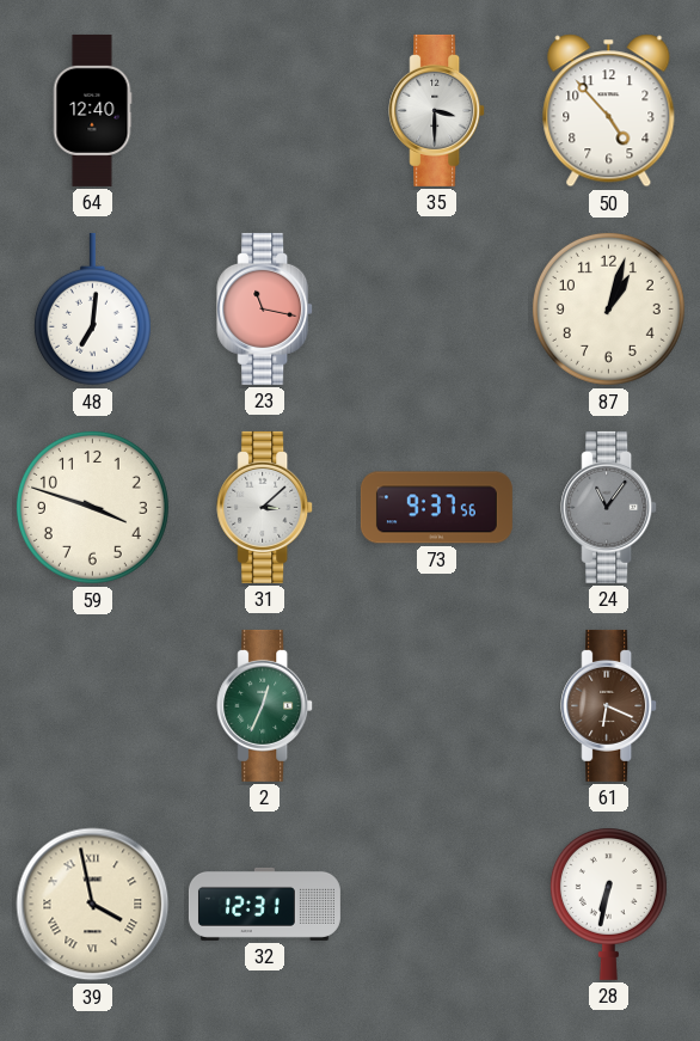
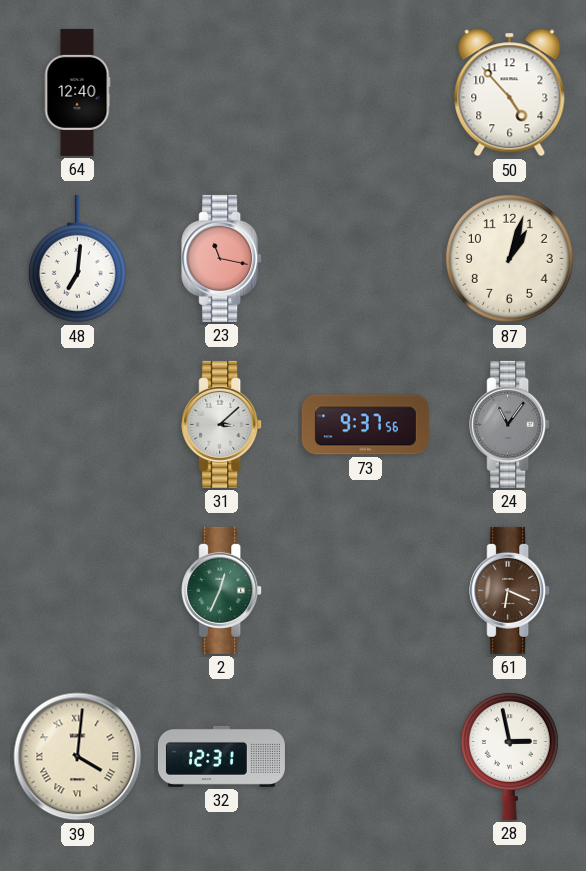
35: 3:30 -> none (437, 110)
59: 3:48 -> none (92, 507)
39: 3:58 -> 4:01 (78, 757)
28: 6:32 -> 2:58 (509, 757)
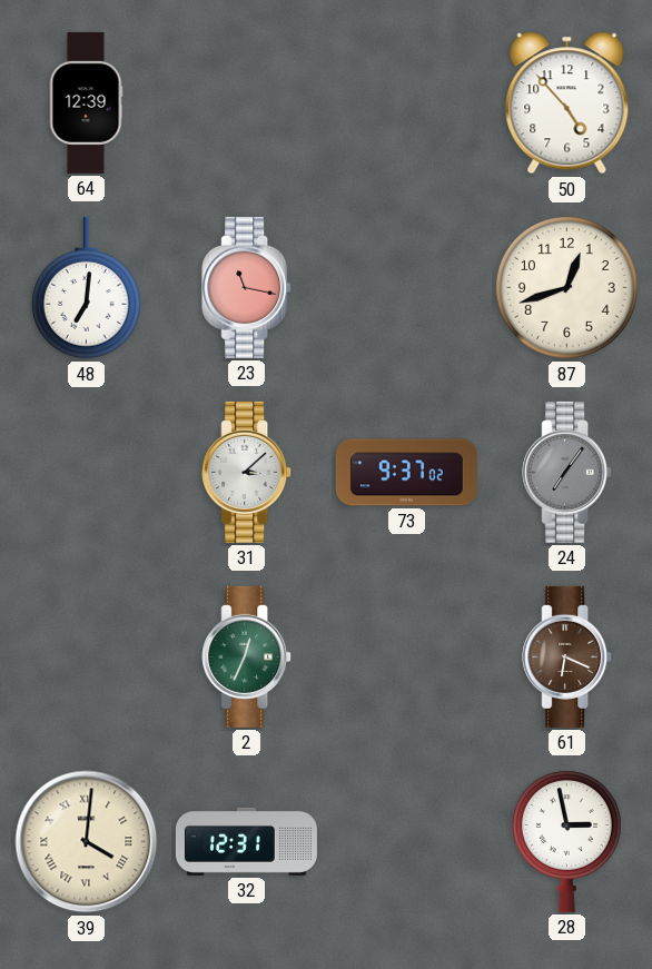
64: 12:40 -> 12:39 (86, 102)
87: 1:03 -> 12:42 (566, 287)
73: 9:37:56 -> 9:37:02 (406, 473)
24: 11:06 -> 7:06 (567, 472)
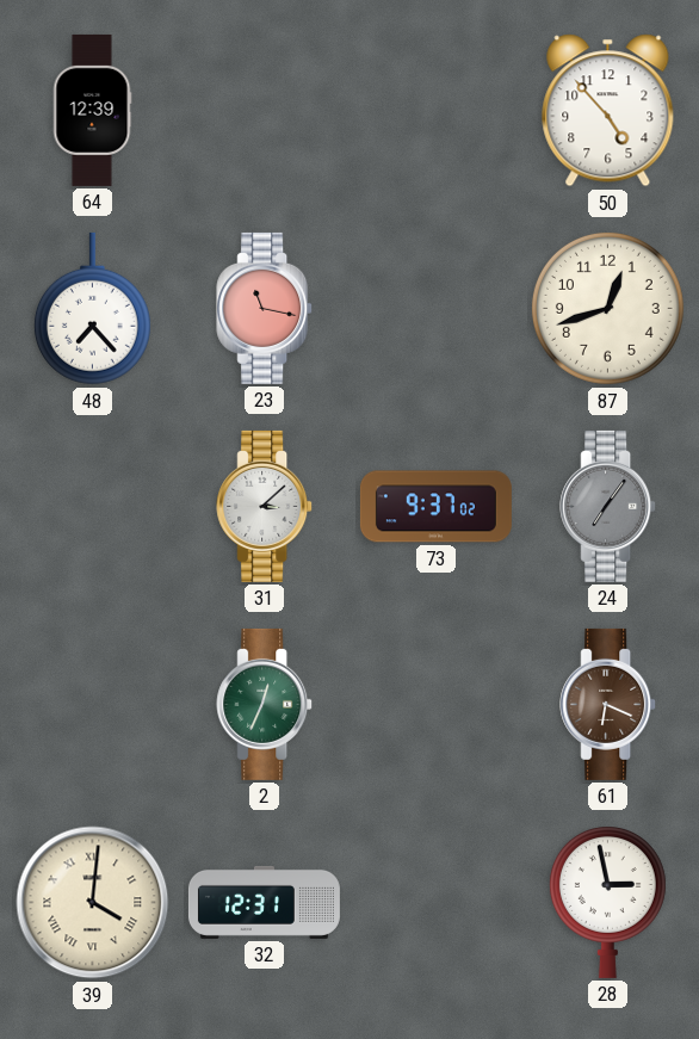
48: 7:01 -> 7:23 (92, 309)
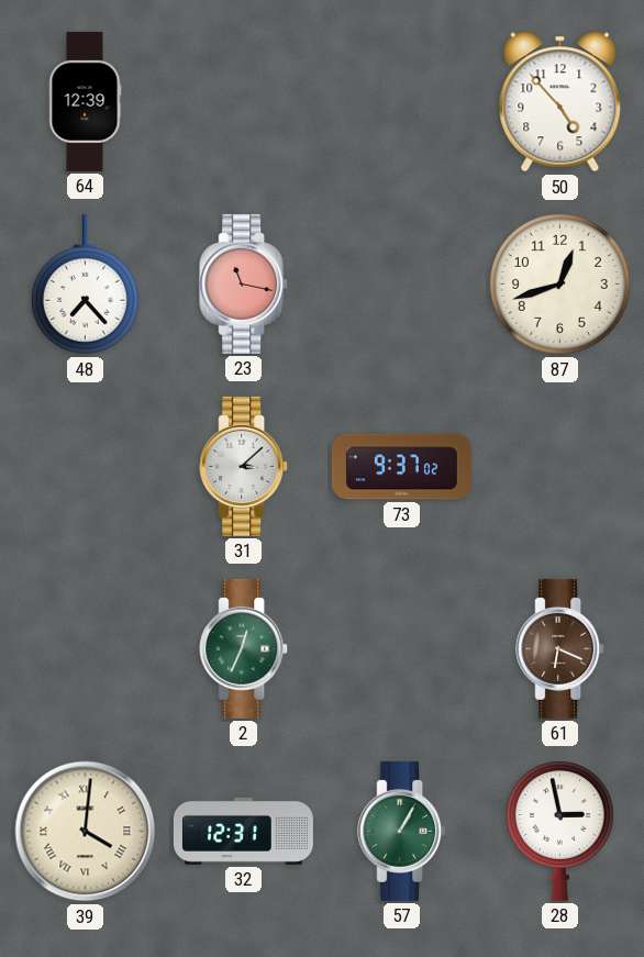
24: 7:06 -> none (608, 506)
57: none -> 1:05 (402, 831)
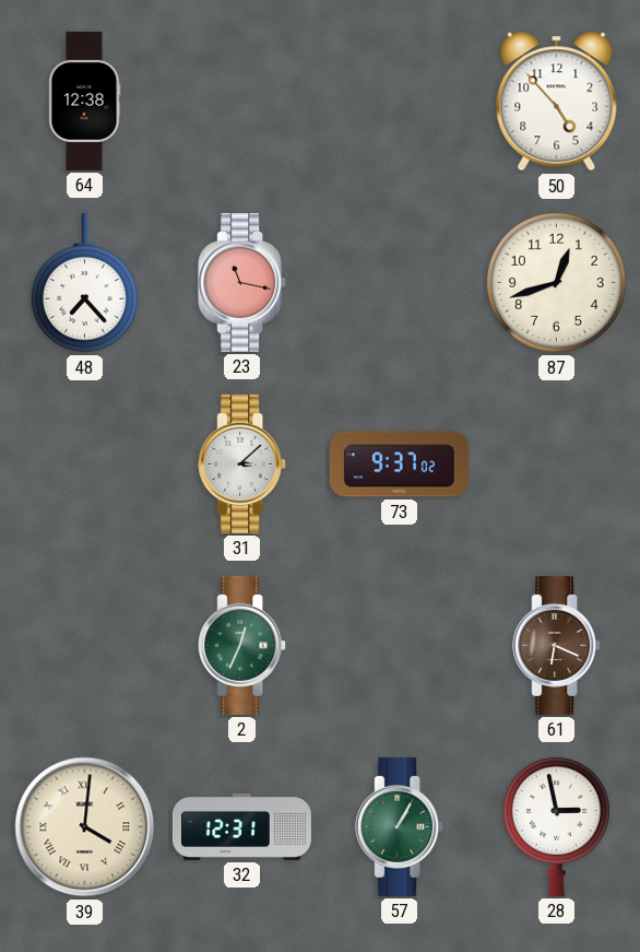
64: 12:39 -> 12:38 (84, 101)
